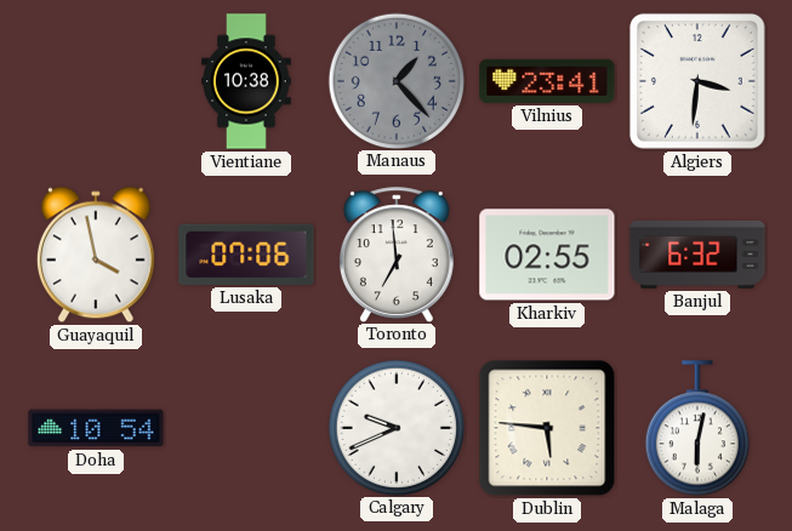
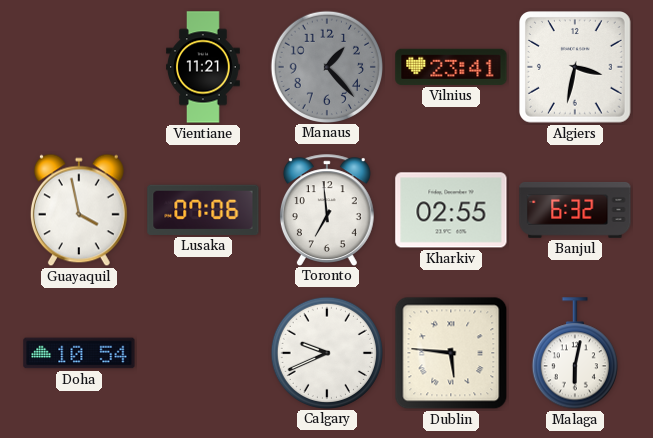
Vientiane: 10:38 -> 11:21 (204, 67)
Algiers: 3:31 -> 3:32 (576, 68)
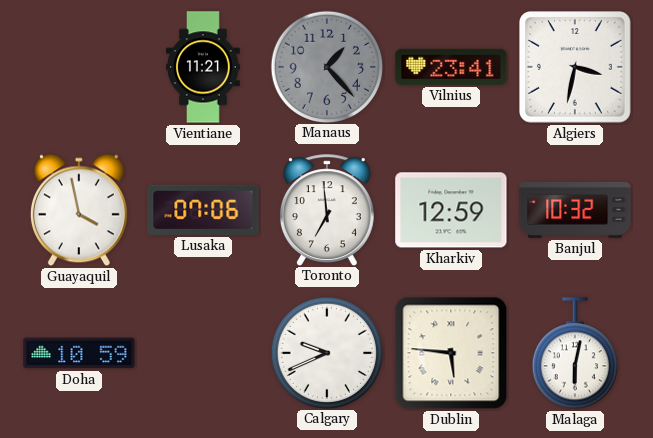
Kharkiv: 02:55 -> 12:59 (451, 210)
Banjul: 6:32 -> 10:32 (575, 210)
Doha: 10:54 -> 10:59 (79, 353)
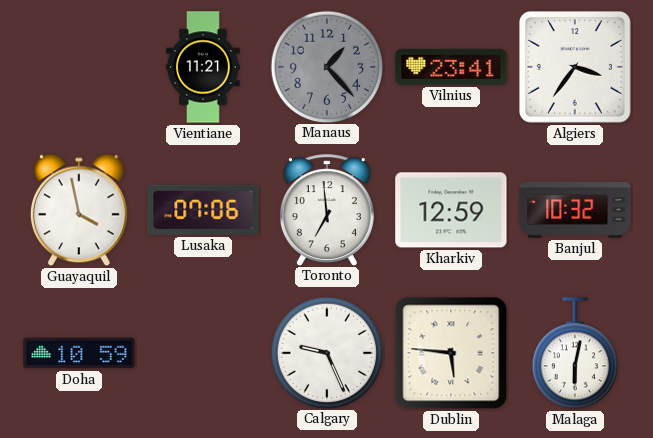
Algiers: 3:32 -> 3:36 (576, 68)
Calgary: 9:41 -> 9:26 (326, 352)
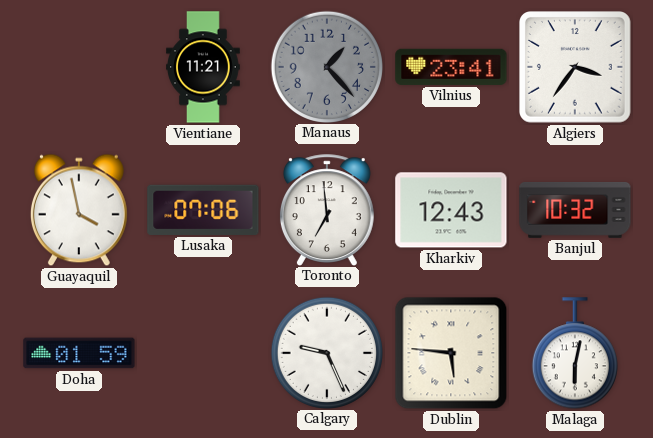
Kharkiv: 12:59 -> 12:43 (451, 210)
Doha: 10:59 -> 01:59 (79, 353)
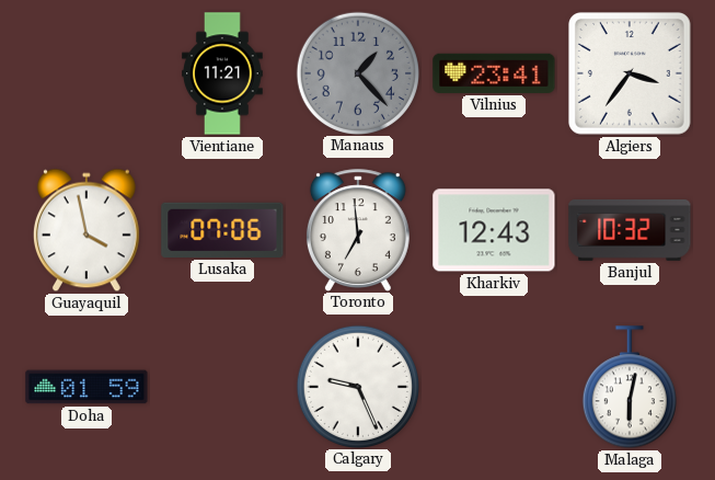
Dublin: 5:46 -> none (451, 353)
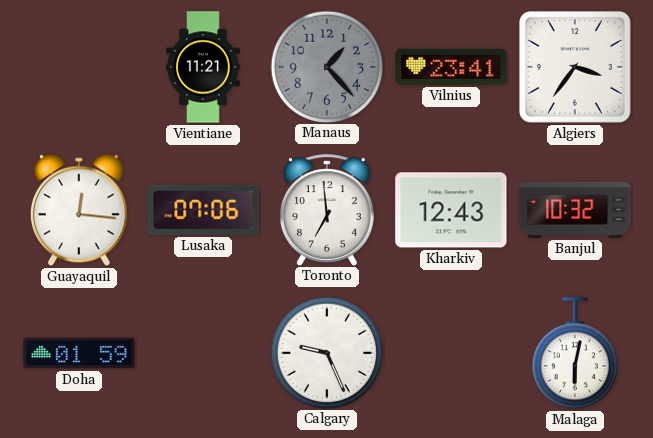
Guayaquil: 3:58 -> 12:16 (79, 210)
